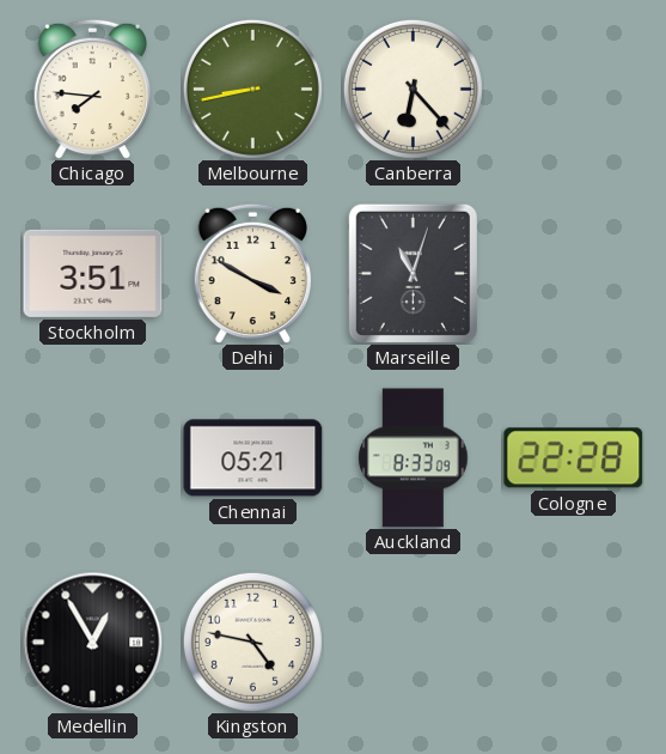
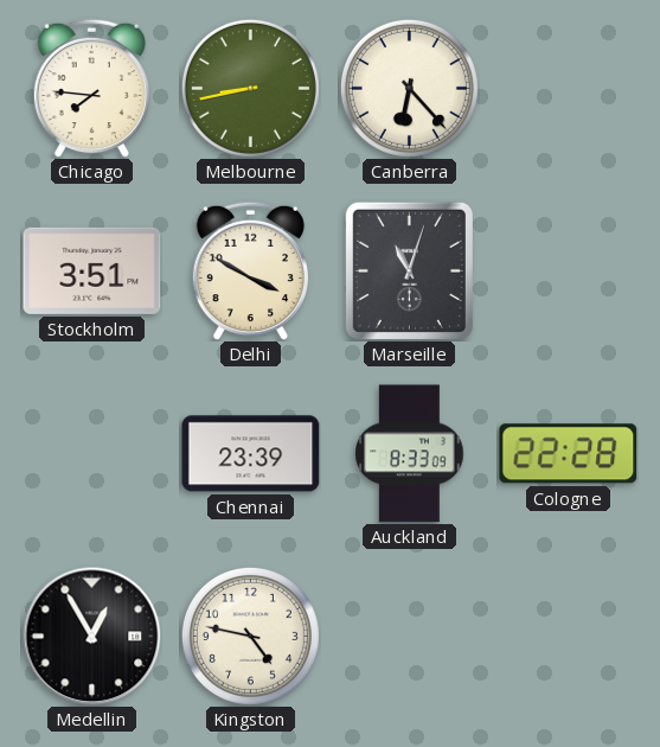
Chennai: 05:21 -> 23:39 (251, 454)
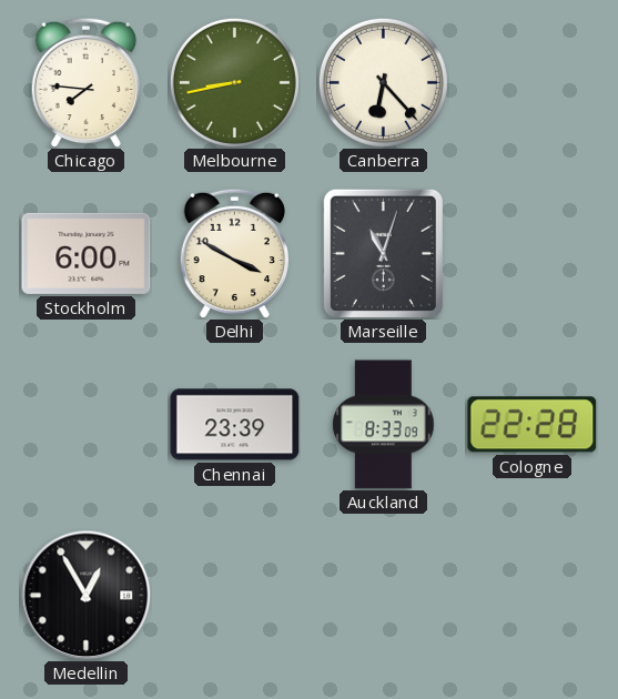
Stockholm: 3:51 -> 6:00 (87, 253)
Kingston: 4:47 -> none (250, 636)
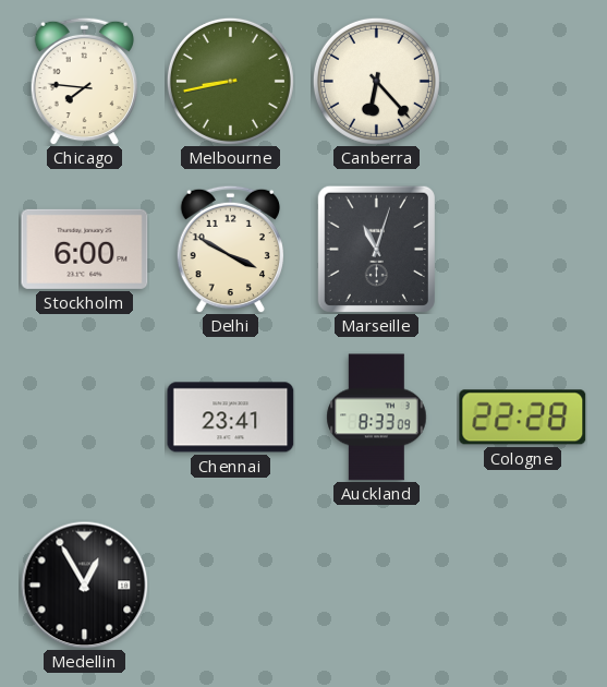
Chennai: 23:39 -> 23:41 (231, 418)
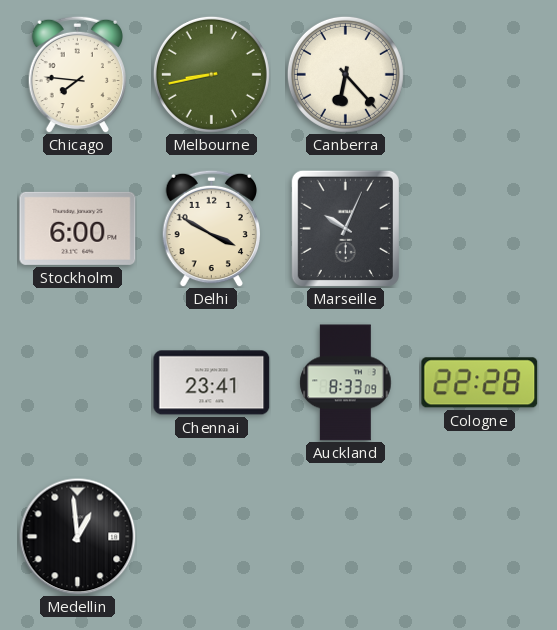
Marseille: 11:03 -> 10:04 (345, 228)
Medellin: 12:55 -> 12:59 (77, 536)
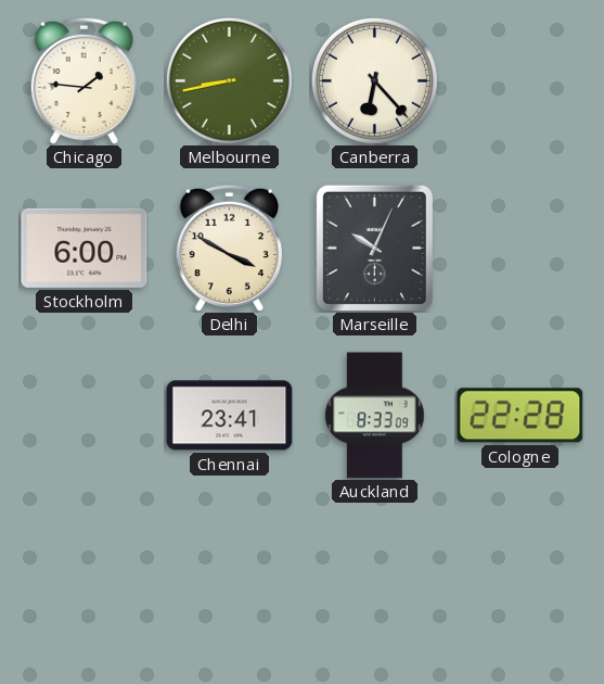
Chicago: 7:46 -> 1:46 (83, 80)
Medellin: 12:59 -> none (77, 536)
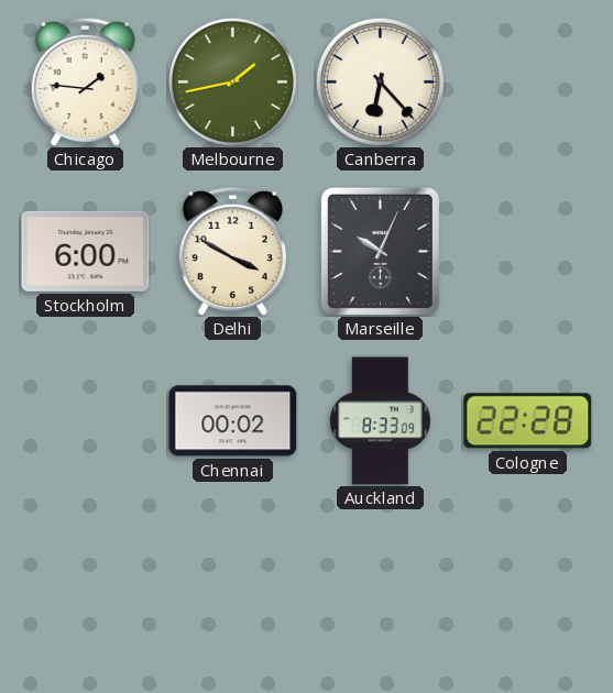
Melbourne: 8:43 -> 1:43 (232, 81)
Chennai: 23:41 -> 00:02 (233, 421)
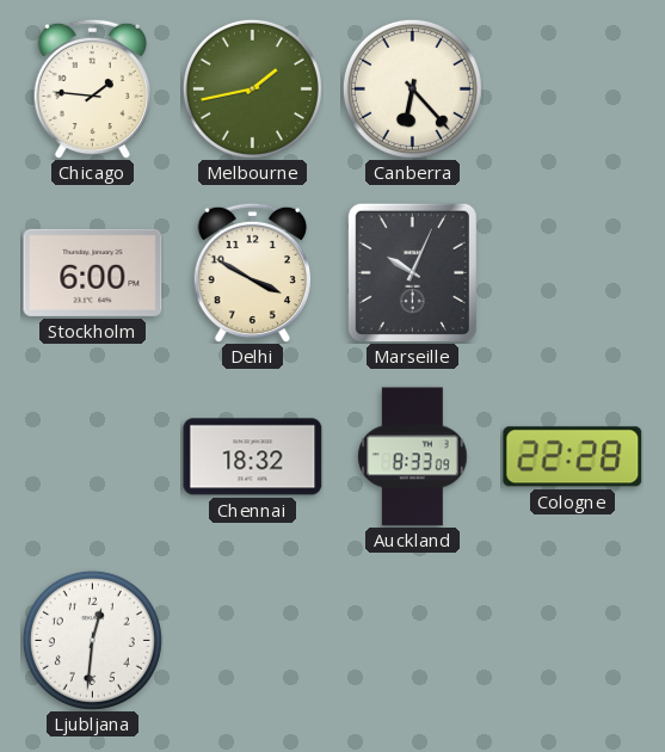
Chennai: 00:02 -> 18:32 (253, 457)
Ljubljana: none -> 12:31 (92, 640)
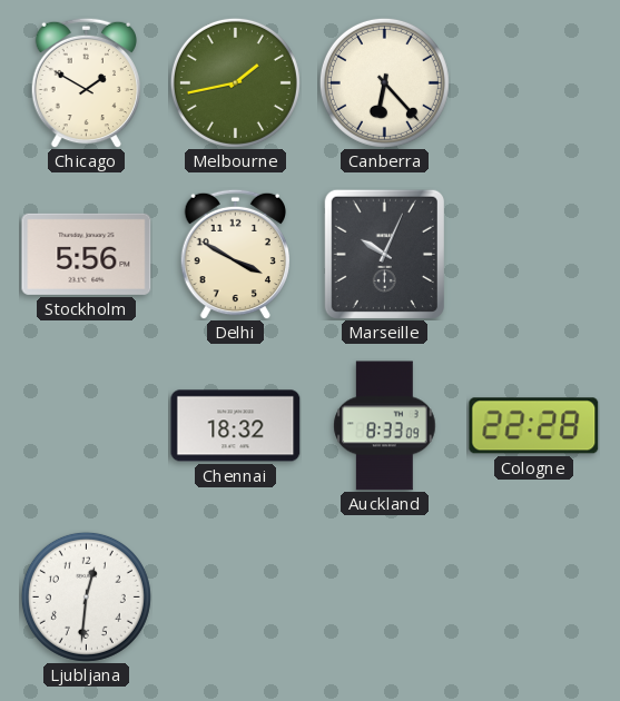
Chicago: 1:46 -> 1:50 (86, 82)
Stockholm: 6:00 -> 5:56 (87, 254)
